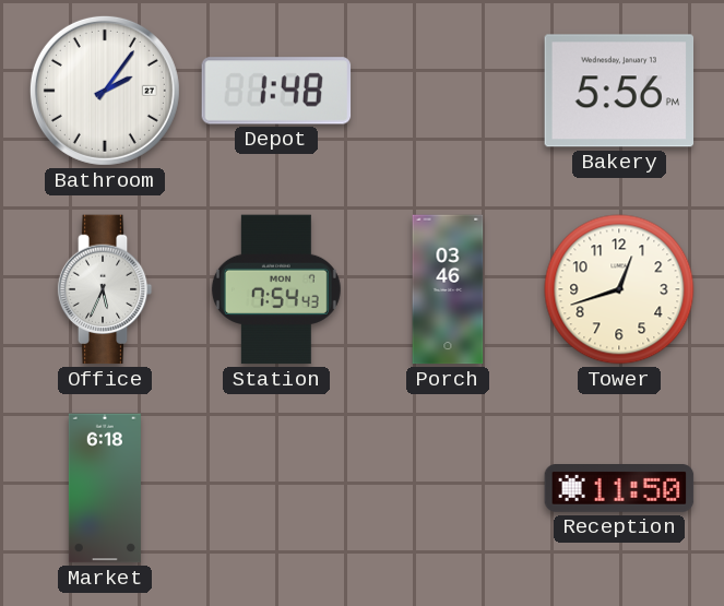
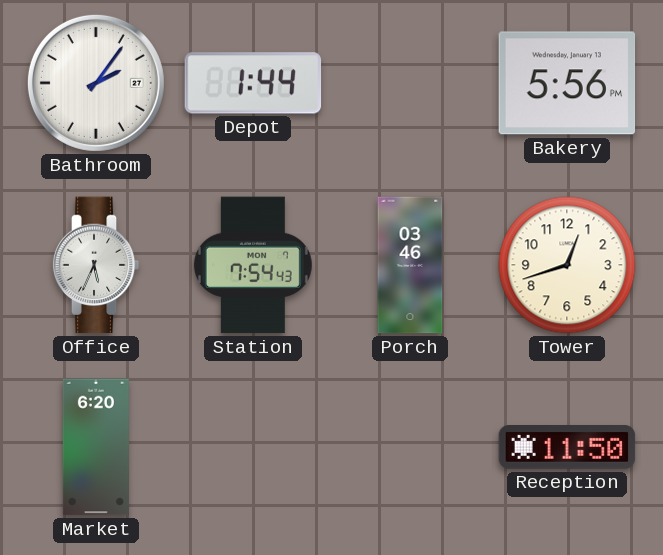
Depot: 1:48 -> 1:44 (253, 83)
Market: 6:18 -> 6:20 (96, 447)
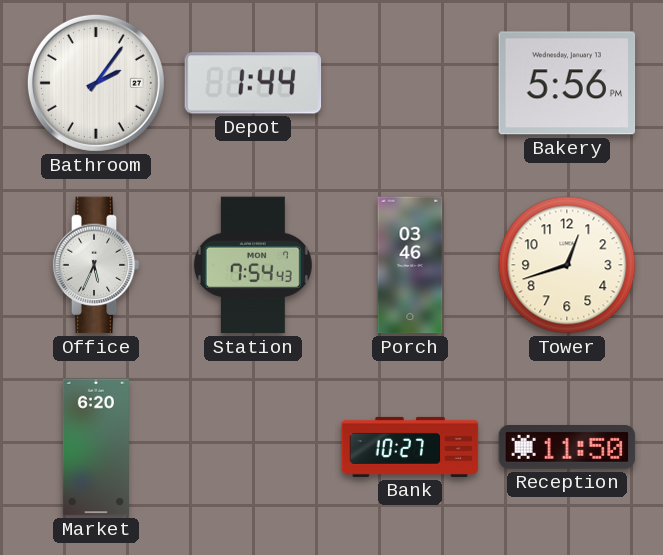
Bank: none -> 10:27 (410, 447)
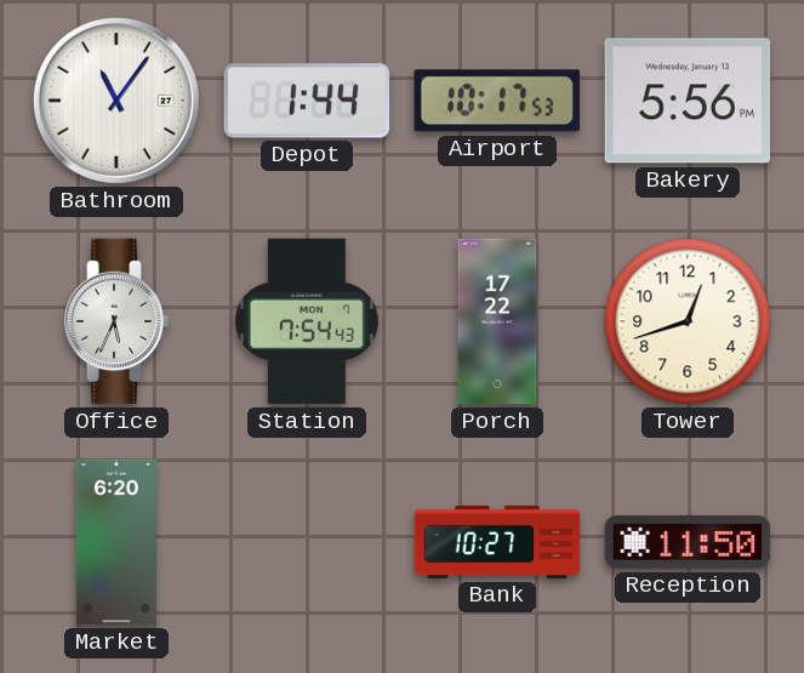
Bathroom: 2:06 -> 11:06 (116, 101)
Airport: none -> 10:17 (496, 101)
Porch: 03:46 -> 17:22 (497, 321)
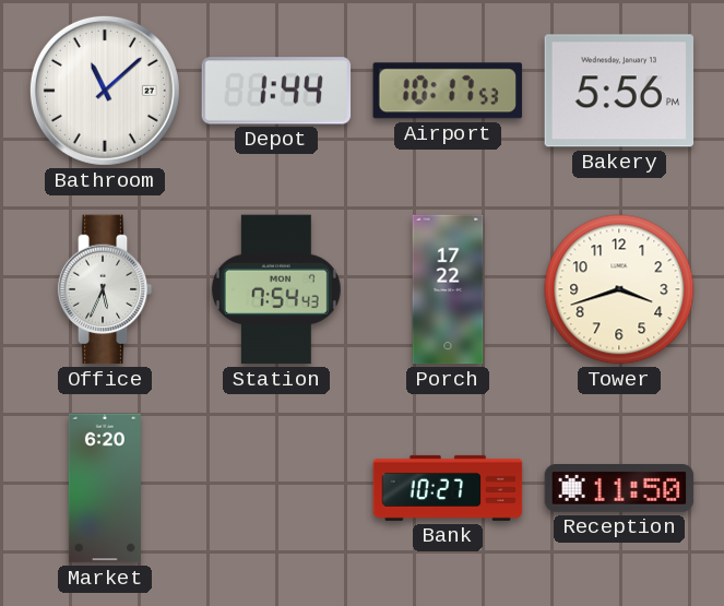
Bathroom: 11:06 -> 11:08 (105, 91)
Tower: 12:42 -> 3:42 (619, 289)
